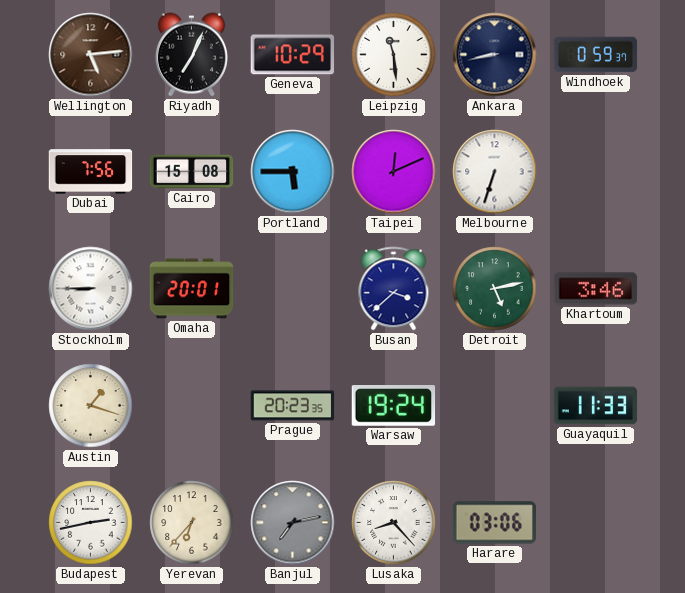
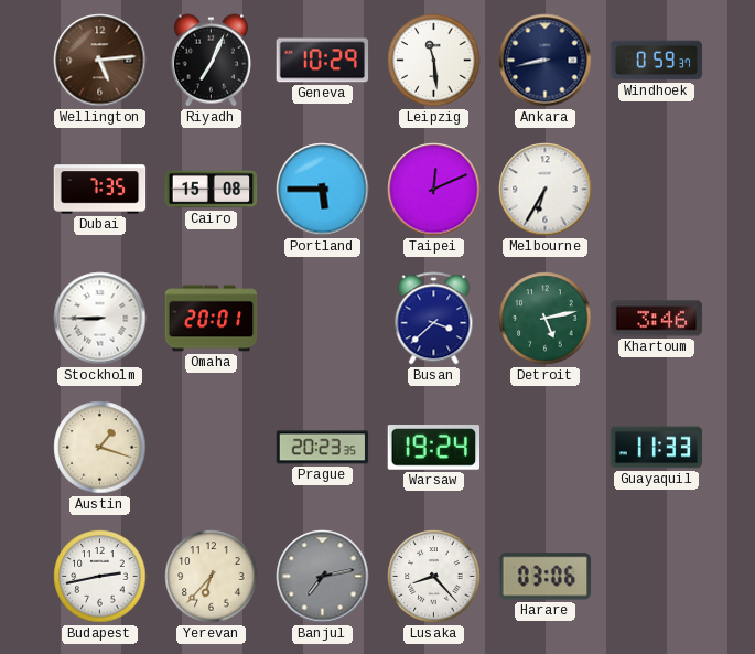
Dubai: 7:56 -> 7:35 (100, 190)
Melbourne: 6:33 -> 6:35 (546, 190)
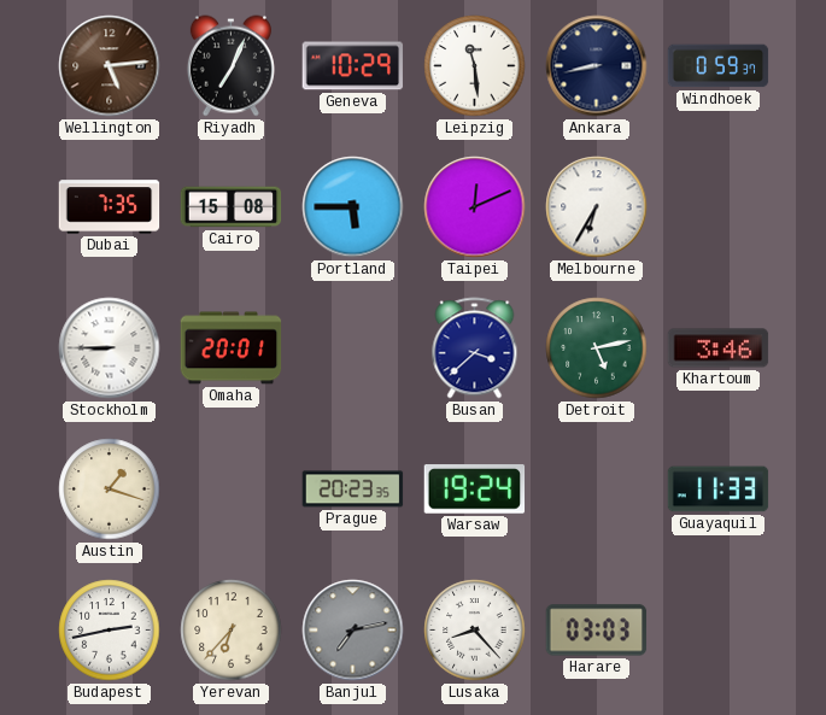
Harare: 03:06 -> 03:03 (597, 631)
